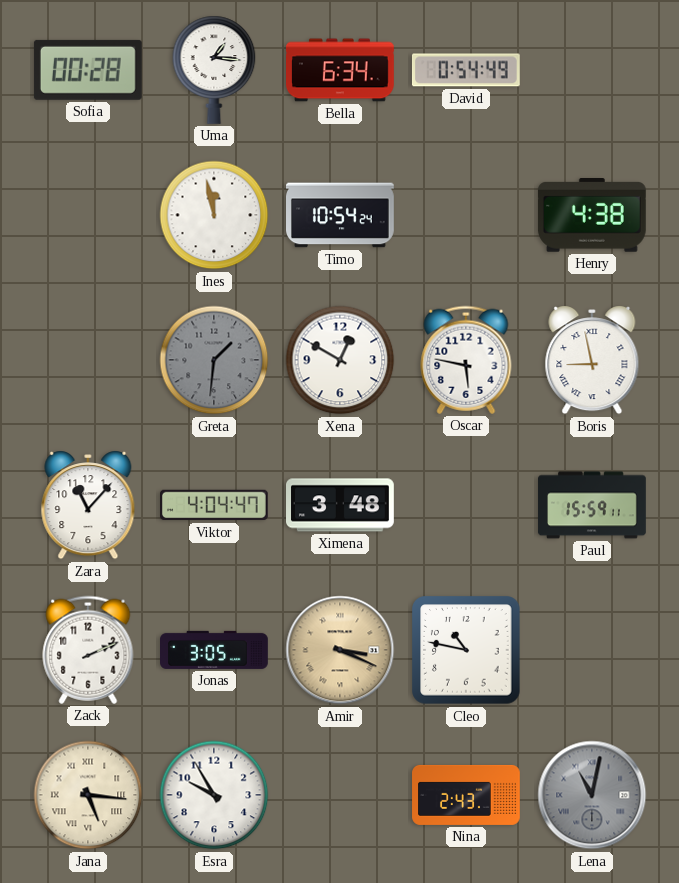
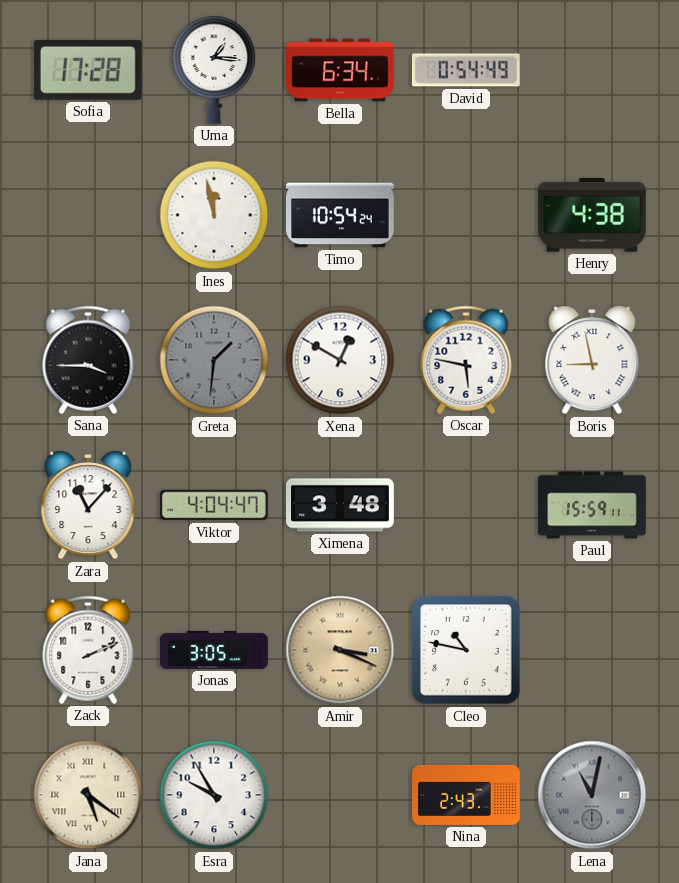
Sofia: 00:28 -> 17:28 (88, 70)
Sana: none -> 3:45 (88, 360)
Jana: 5:16 -> 5:21 (88, 795)
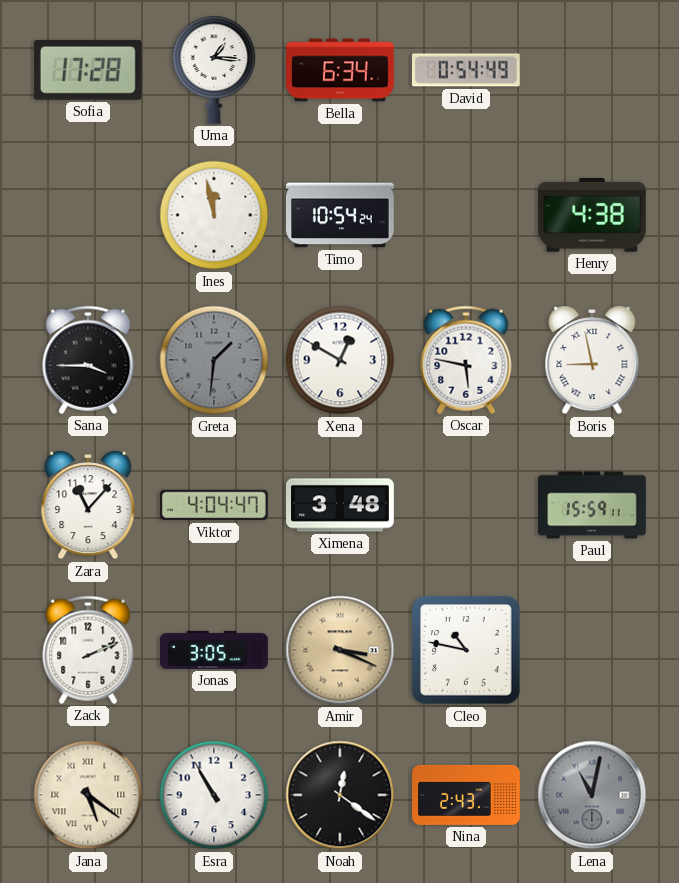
Esra: 9:55 -> 10:55 (214, 795)
Noah: none -> 12:21 (340, 795)
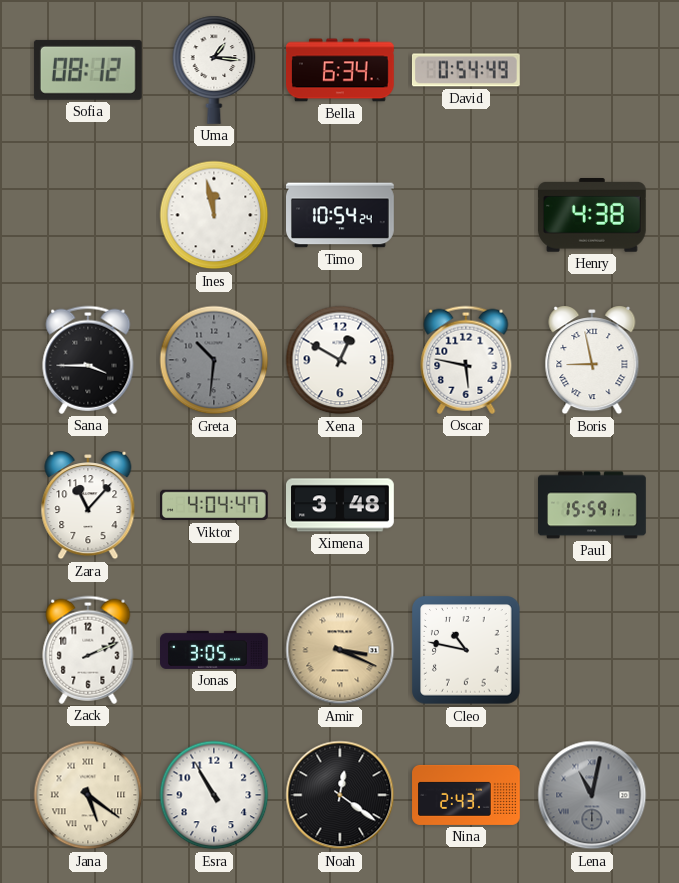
Sofia: 17:28 -> 08:12 (88, 70)
Greta: 1:31 -> 10:31 (214, 360)
